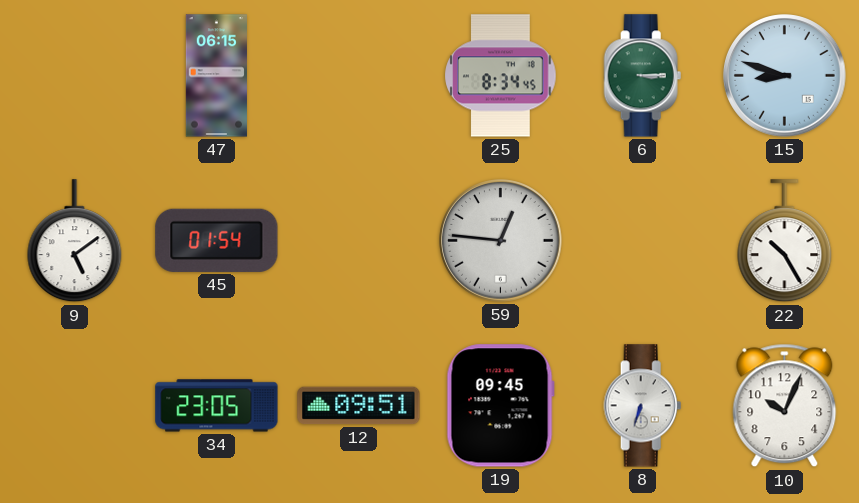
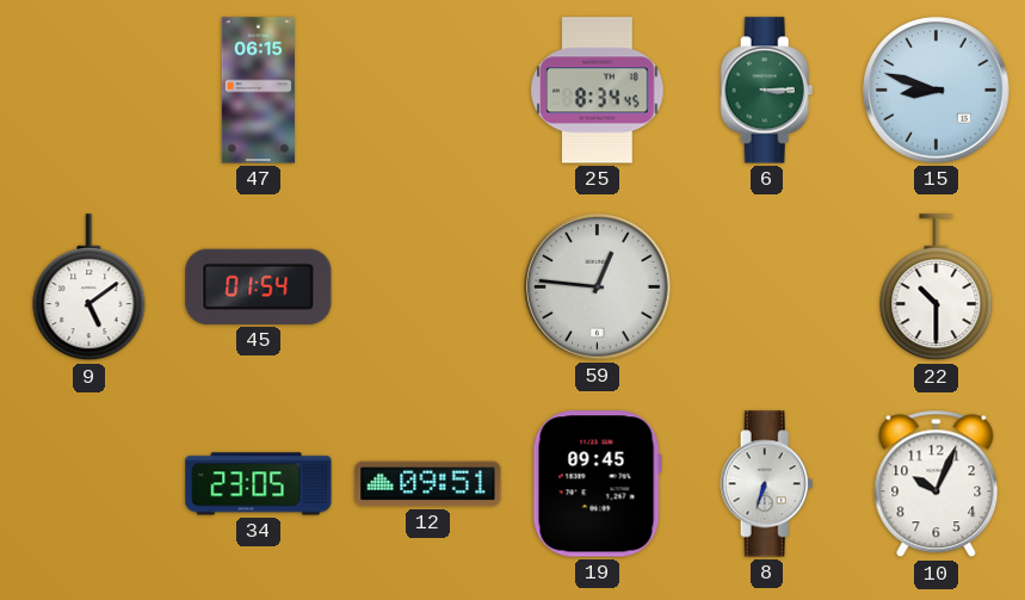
22: 10:25 -> 10:30 (937, 287)
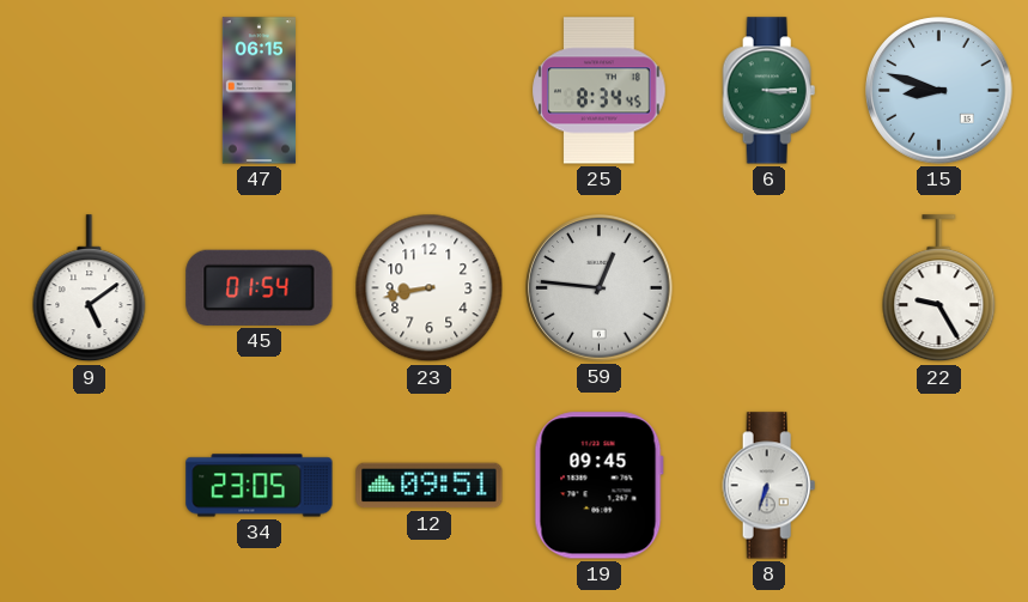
23: none -> 8:43 (430, 288)
22: 10:30 -> 9:25 (939, 288)
10: 10:04 -> none (937, 484)
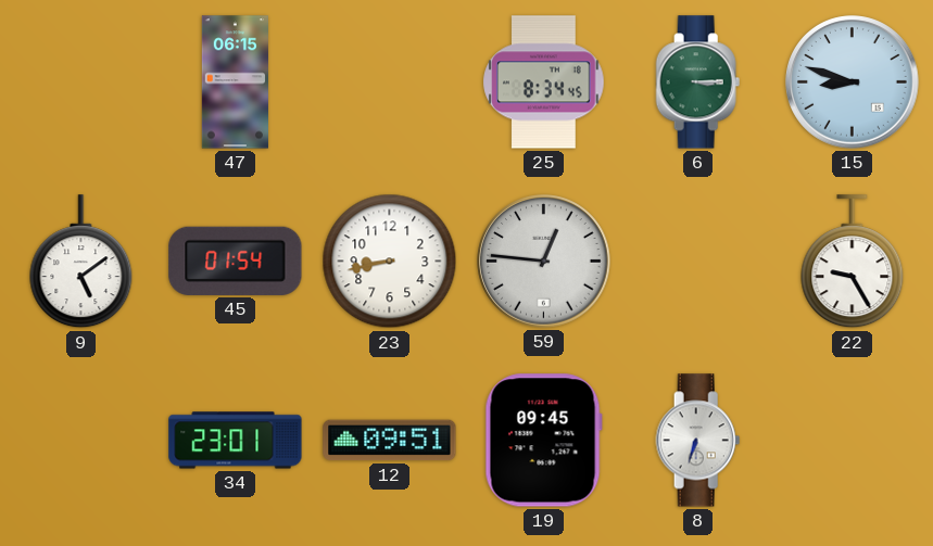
34: 23:05 -> 23:01 (236, 441)
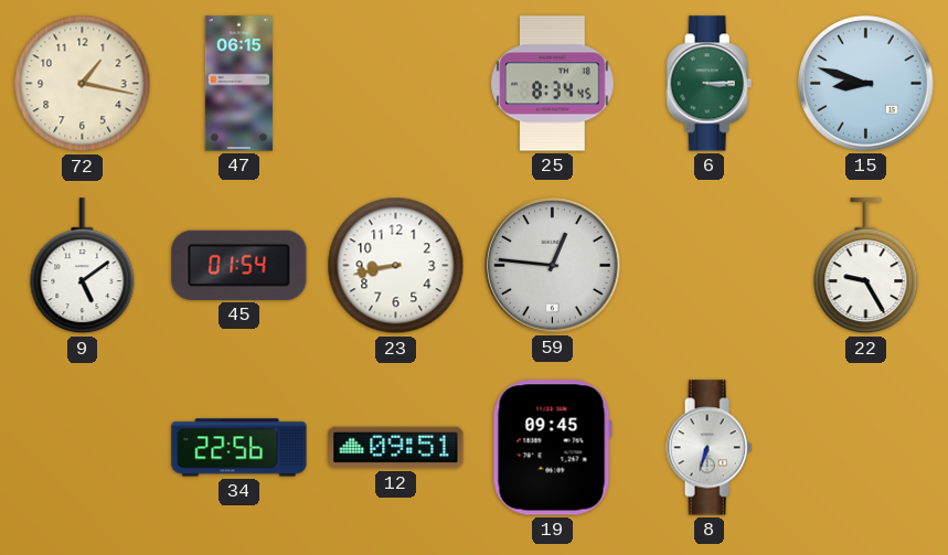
72: none -> 1:17 (83, 84)
34: 23:01 -> 22:56 (239, 448)
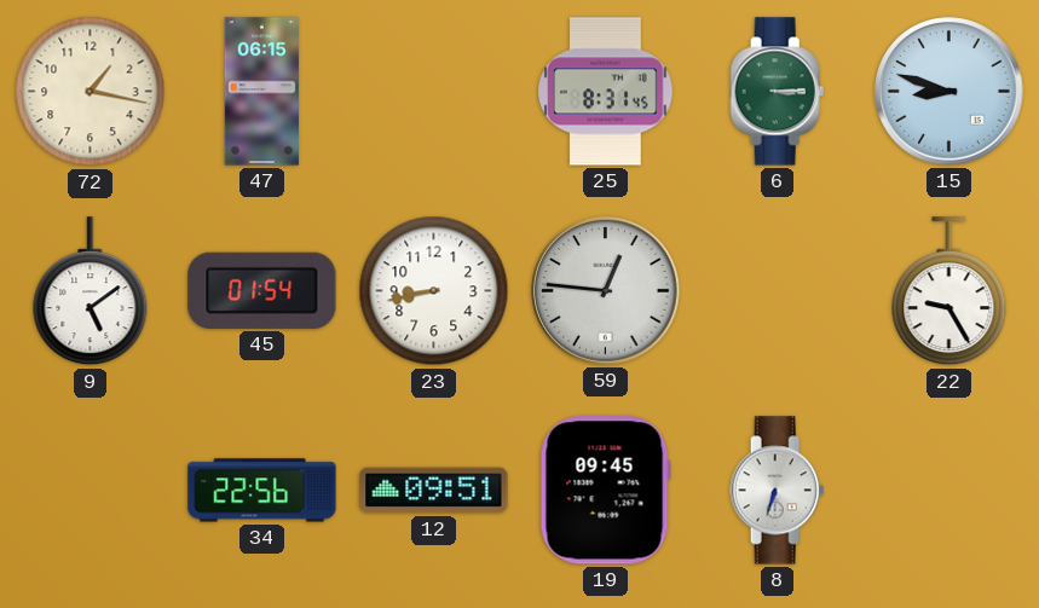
25: 8:34 -> 8:31 (606, 92)
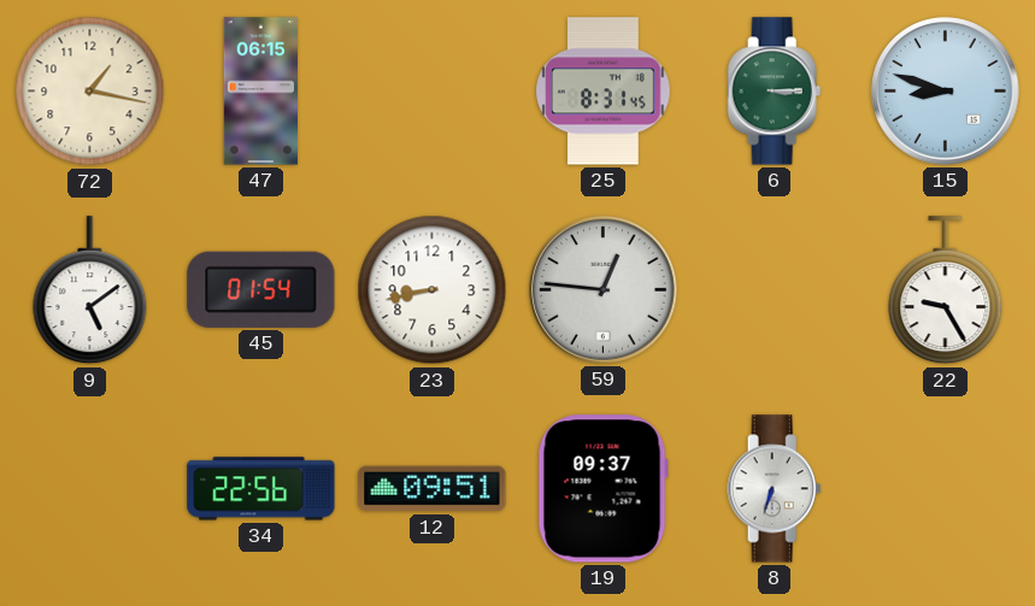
19: 09:45 -> 09:37 (602, 489)
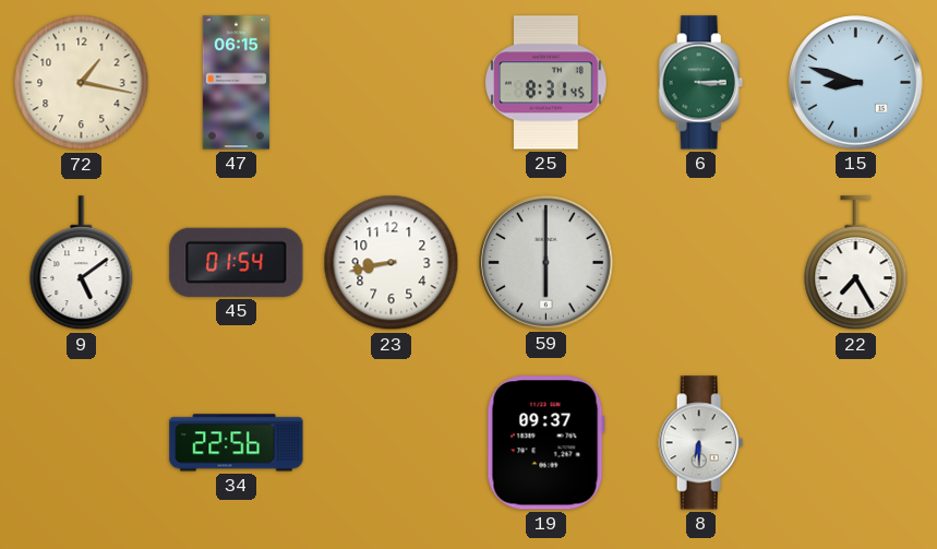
59: 12:46 -> 6:00 (546, 263)
22: 9:25 -> 7:25 (856, 263)
12: 09:51 -> none (433, 489)
8: 6:33 -> 6:30 (701, 443)
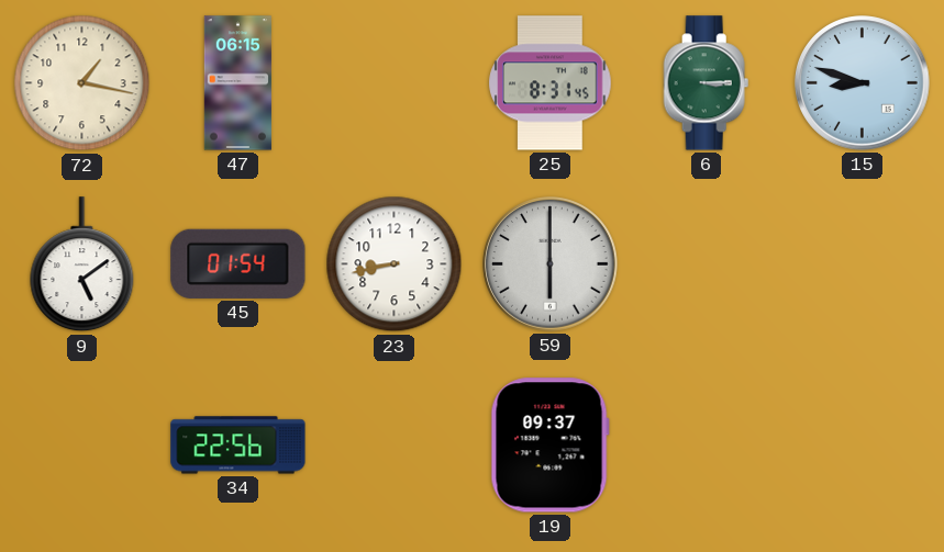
22: 7:25 -> none (856, 263)
8: 6:30 -> none (701, 443)
